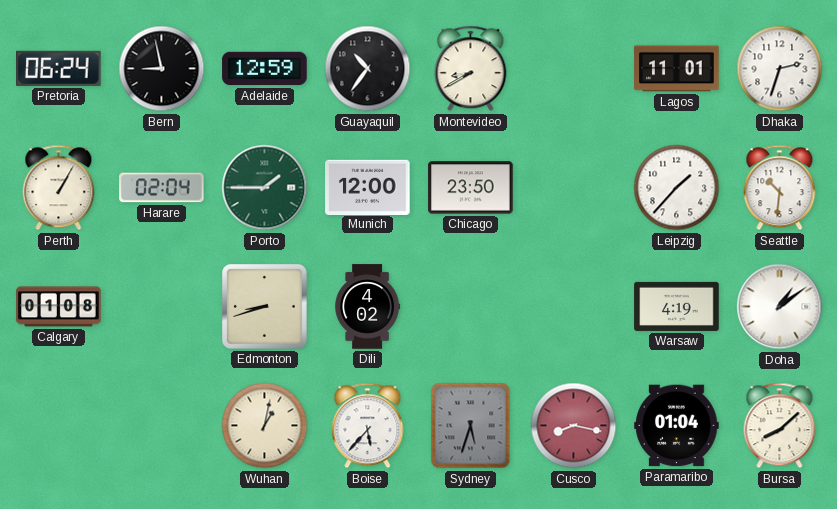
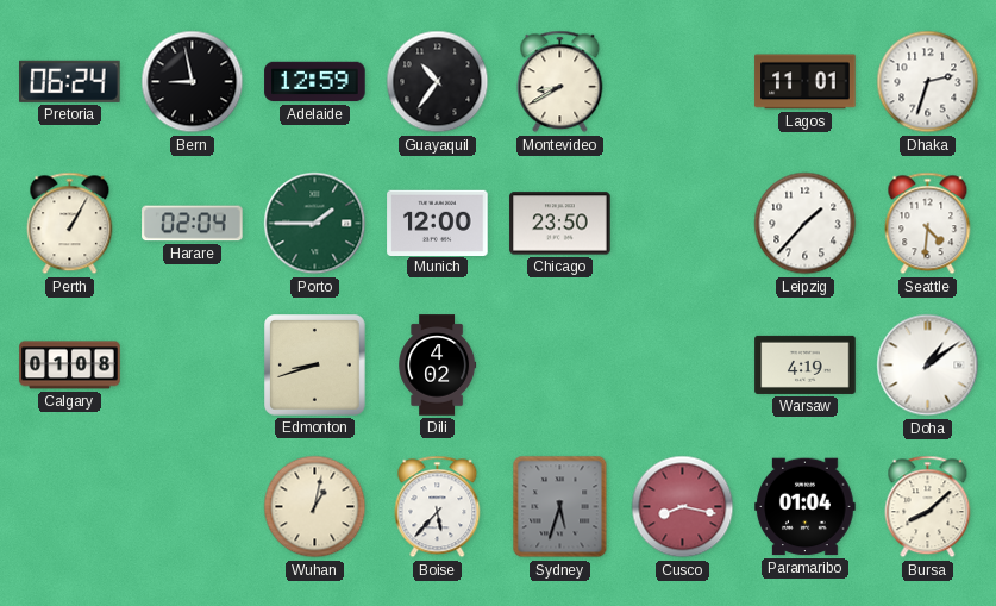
Seattle: 10:31 -> 4:31 (928, 224)
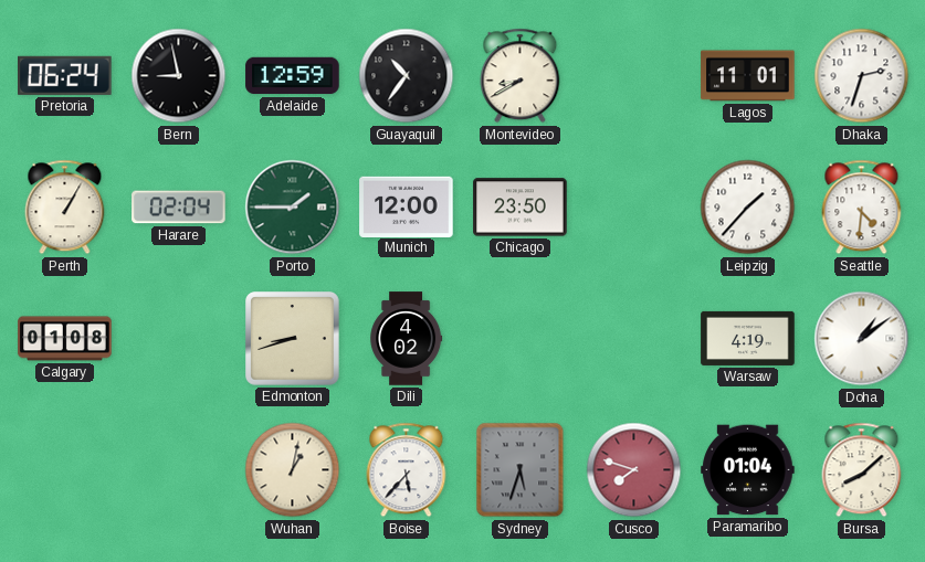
Cusco: 8:17 -> 7:48 (634, 470)
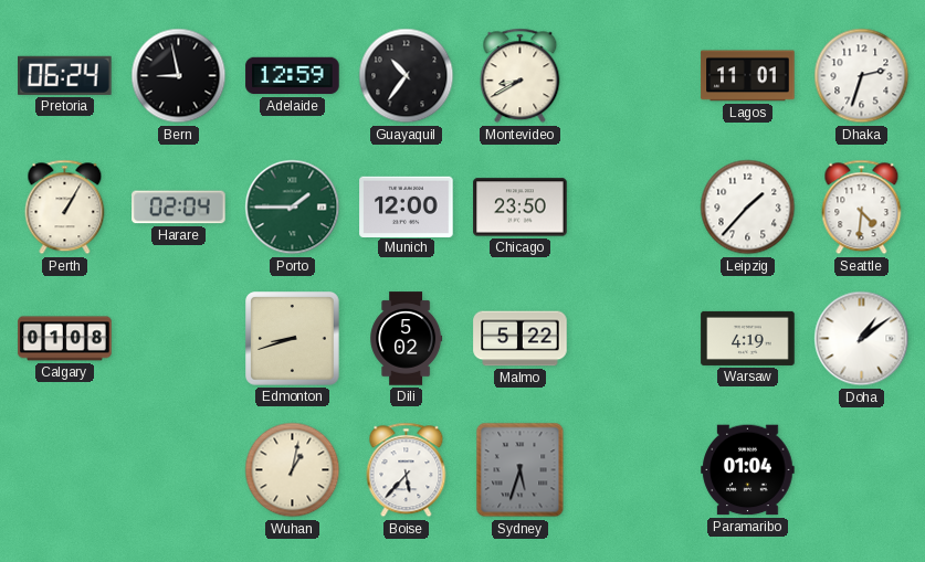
Dili: 4:02 -> 5:02 (407, 339)
Malmo: none -> 5:22 (521, 339)
Cusco: 7:48 -> none (634, 470)
Bursa: 8:08 -> none (862, 470)
